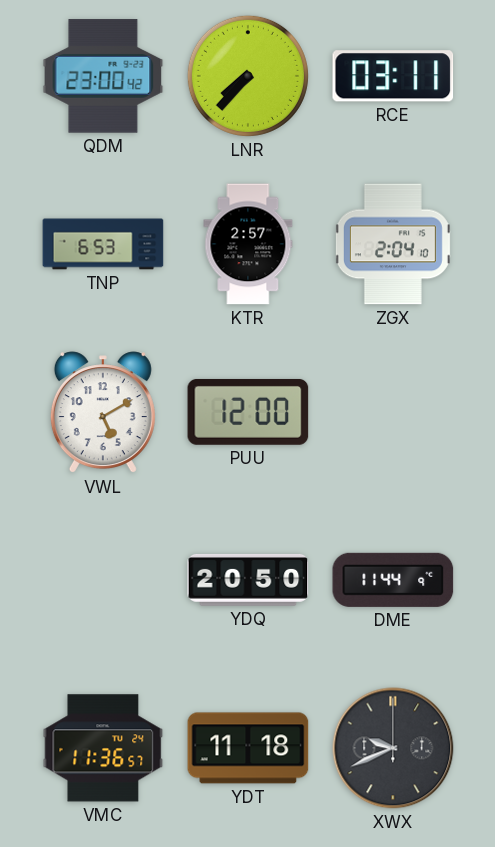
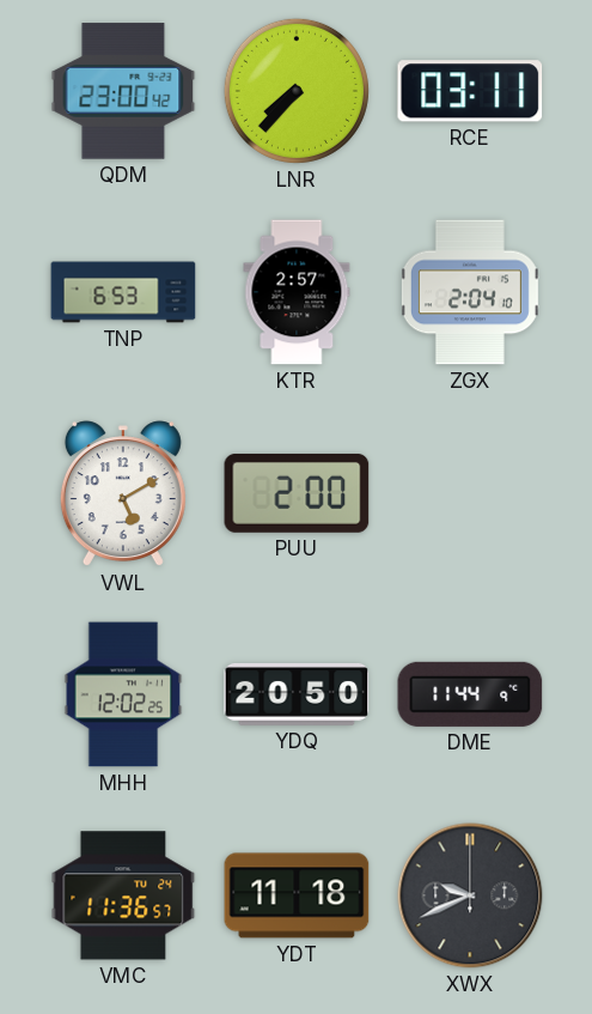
PUU: 12:00 -> 2:00 (297, 493)
MHH: none -> 12:02 (123, 694)
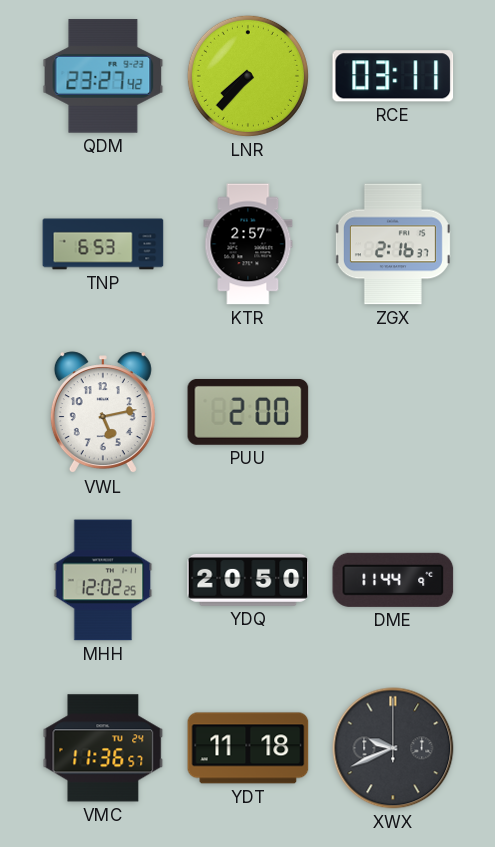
QDM: 23:00 -> 23:27 (103, 76)
ZGX: 2:04 -> 2:16 (393, 244)
VWL: 5:10 -> 5:13 (103, 413)
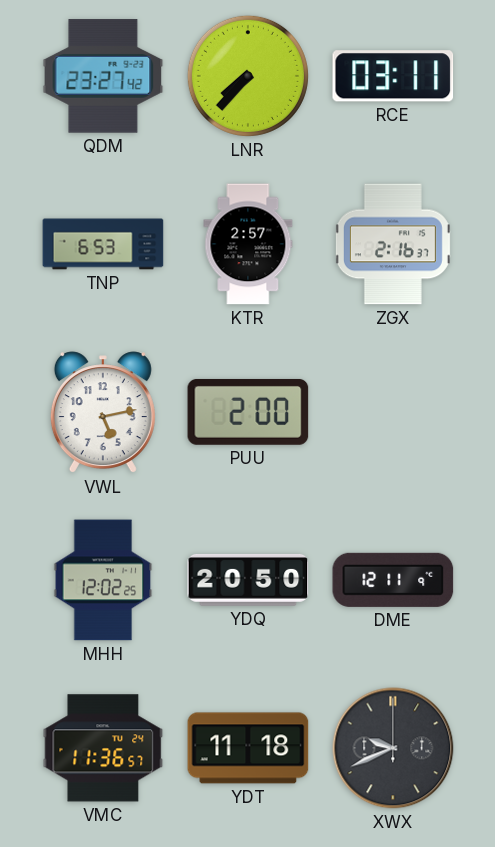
DME: 11:44 -> 12:11 (393, 580)
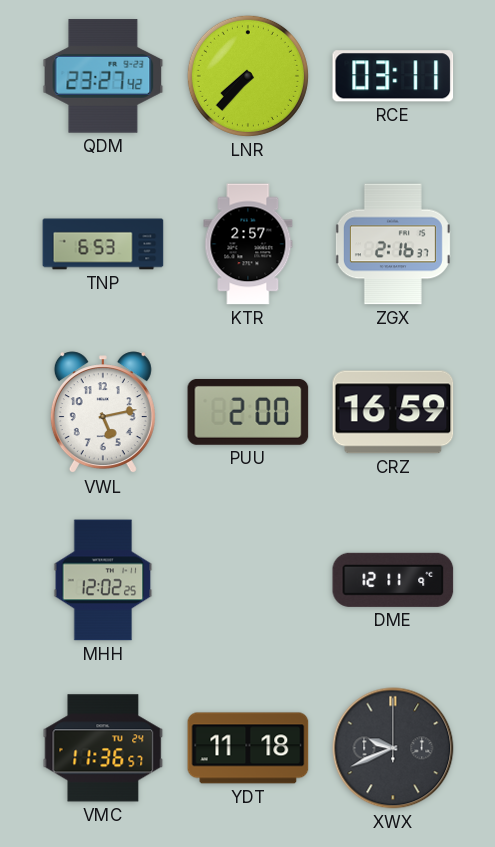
CRZ: none -> 16:59 (393, 412)
YDQ: 20:50 -> none (248, 580)
